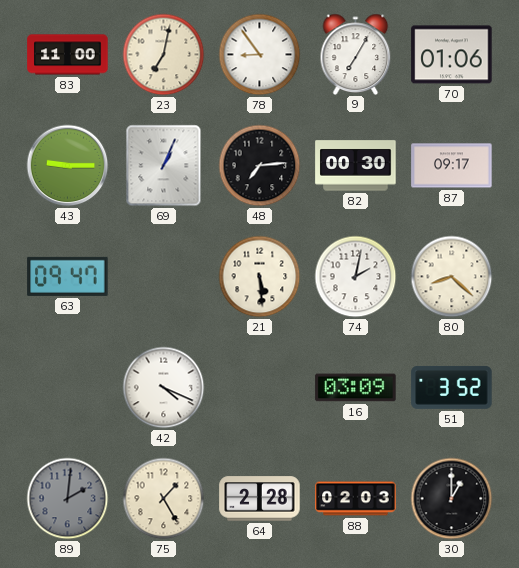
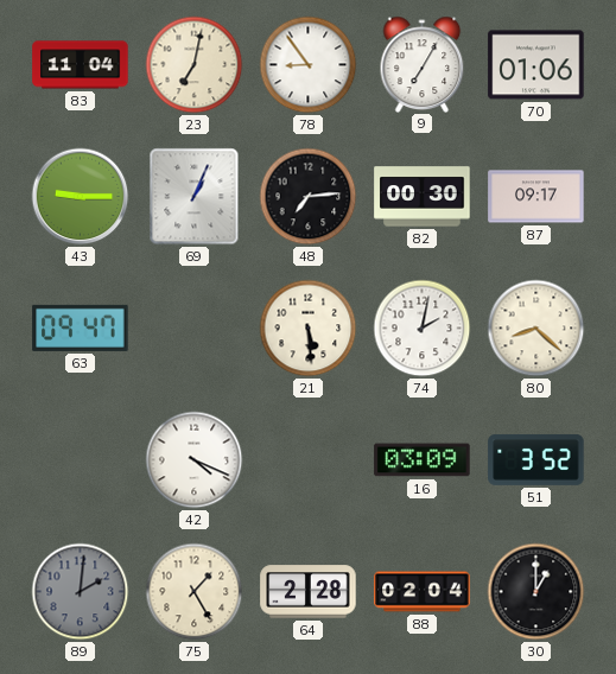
83: 11:00 -> 11:04 (81, 65)
88: 02:03 -> 02:04 (423, 592)
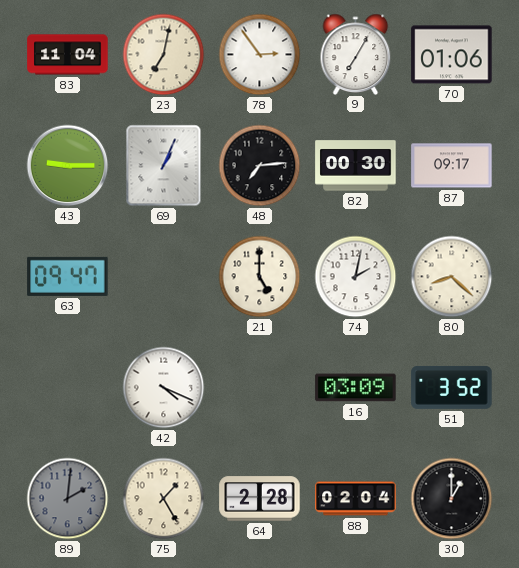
78: 8:54 -> 2:54 (260, 55)
21: 5:29 -> 5:00 (260, 277)
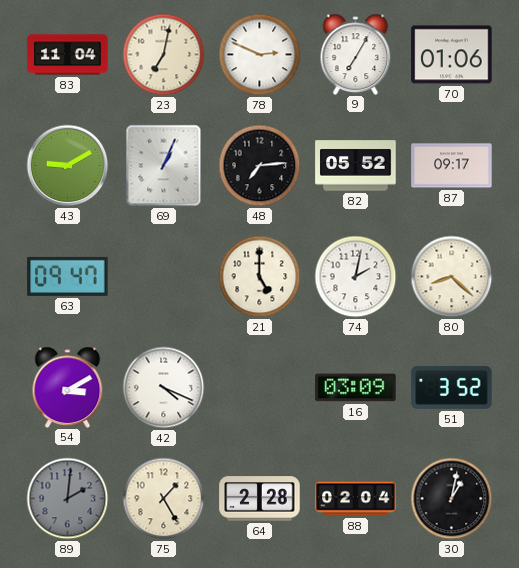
78: 2:54 -> 2:49 (260, 55)
43: 9:15 -> 9:10 (68, 166)
82: 00:30 -> 05:52 (356, 166)
54: none -> 3:10 (68, 387)
30: 1:00 -> 1:02 (452, 499)
